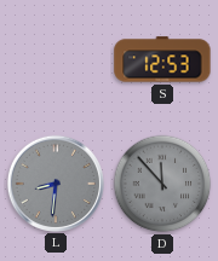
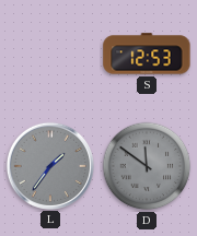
L: 8:31 -> 1:36 (49, 165)
D: 11:53 -> 11:51 (147, 166)
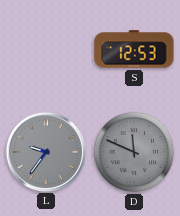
L: 1:36 -> 9:36 (45, 151)
D: 11:51 -> 11:49 (134, 152)
